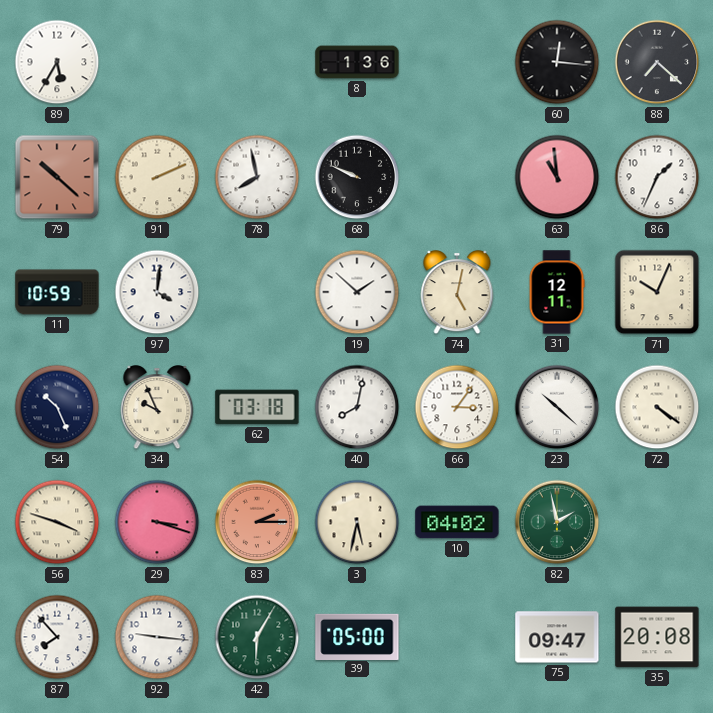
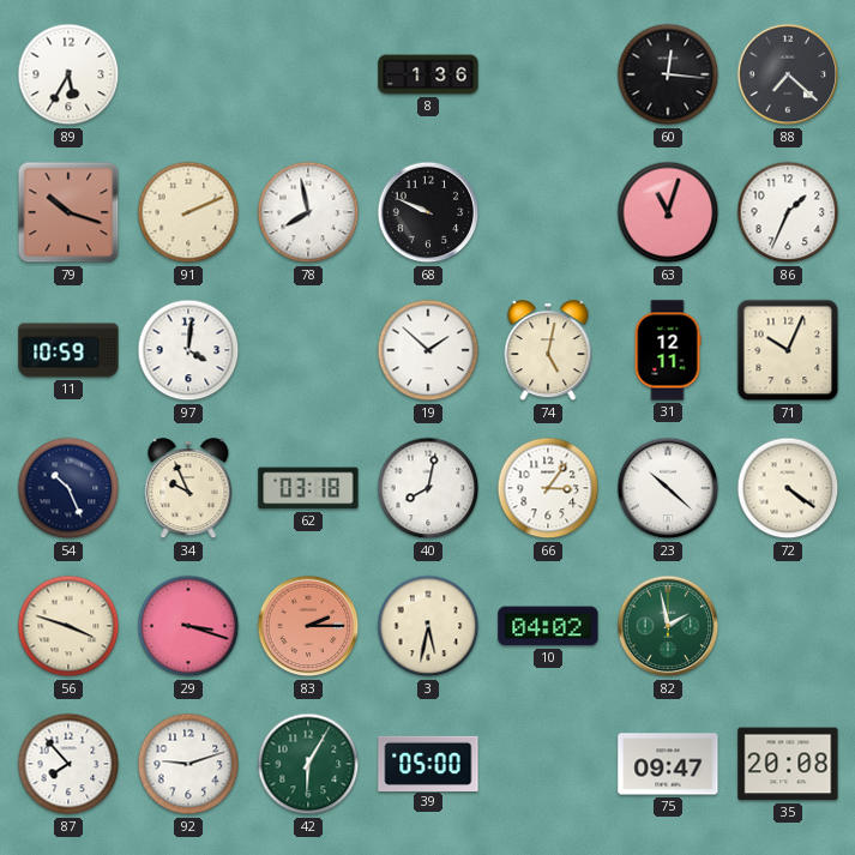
79: 10:22 -> 10:18 (68, 212)
63: 10:59 -> 11:03 (668, 212)
92: 9:16 -> 9:12 (188, 764)
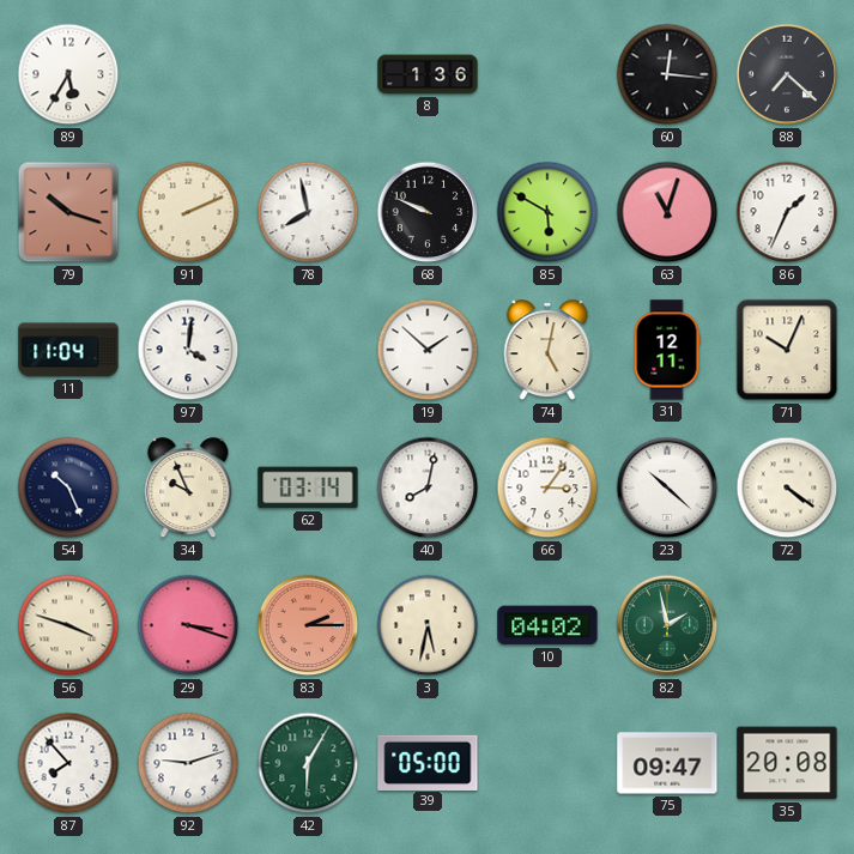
85: none -> 5:50 (547, 212)
11: 10:59 -> 11:04 (68, 350)
62: 03:18 -> 03:14 (308, 487)
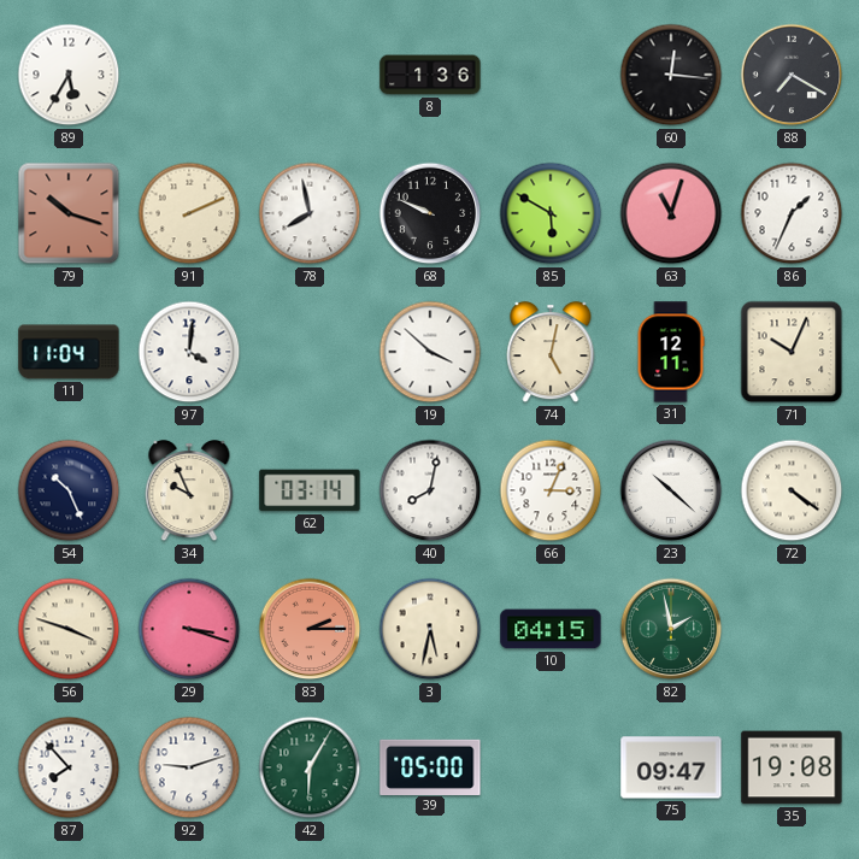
88: 7:22 -> 7:20 (792, 75)
19: 1:52 -> 3:52 (430, 352)
66: 3:06 -> 3:04 (551, 490)
10: 04:02 -> 04:15 (551, 629)
35: 20:08 -> 19:08 (792, 767)
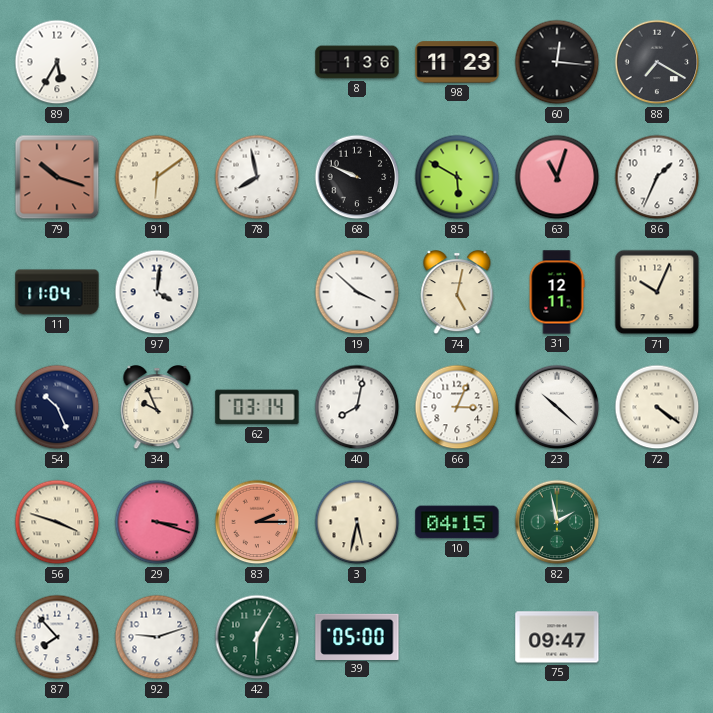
98: none -> 11:23 (457, 62)
91: 2:11 -> 6:09 (157, 177)
35: 19:08 -> none (792, 767)
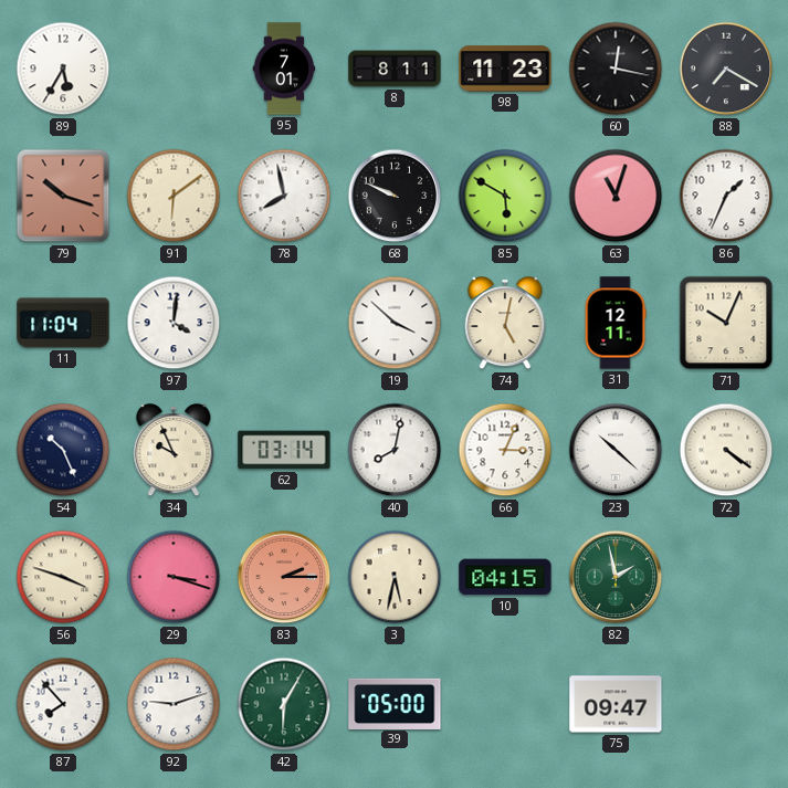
95: none -> 7:01 (284, 69)
8: 1:36 -> 8:11 (395, 69)
60: 12:16 -> 12:17 (616, 69)
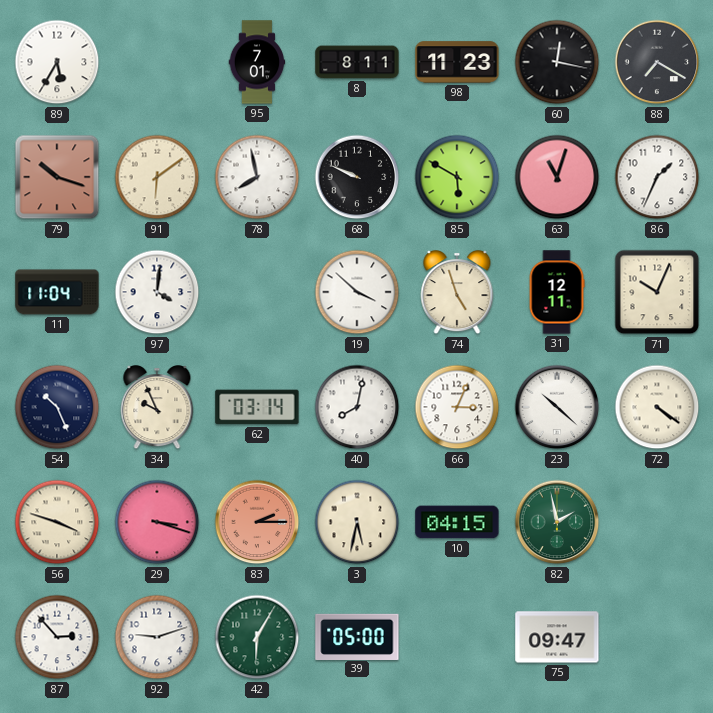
74: 5:02 -> 4:57 (457, 293)
87: 7:53 -> 2:53 (57, 637)
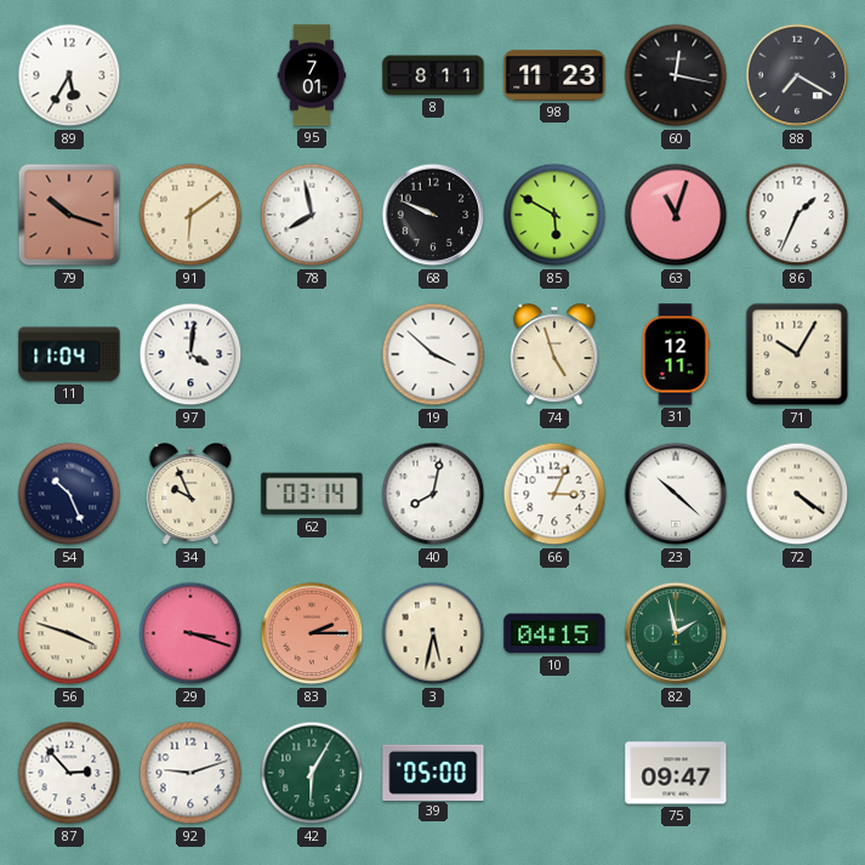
71: 10:04 -> 10:05 (797, 354)
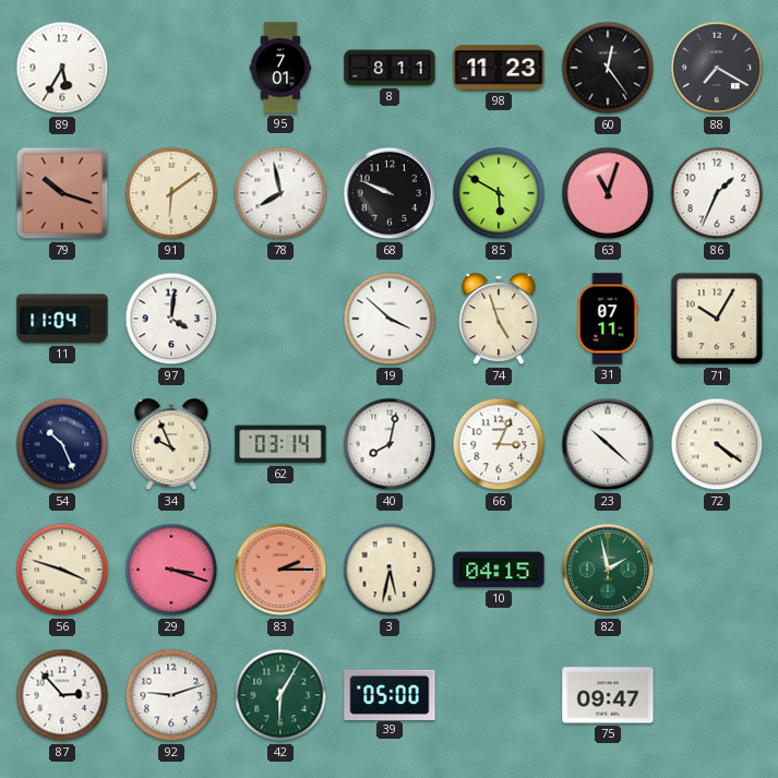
60: 12:17 -> 12:24 (608, 68)
31: 12:11 -> 07:11 (608, 319)
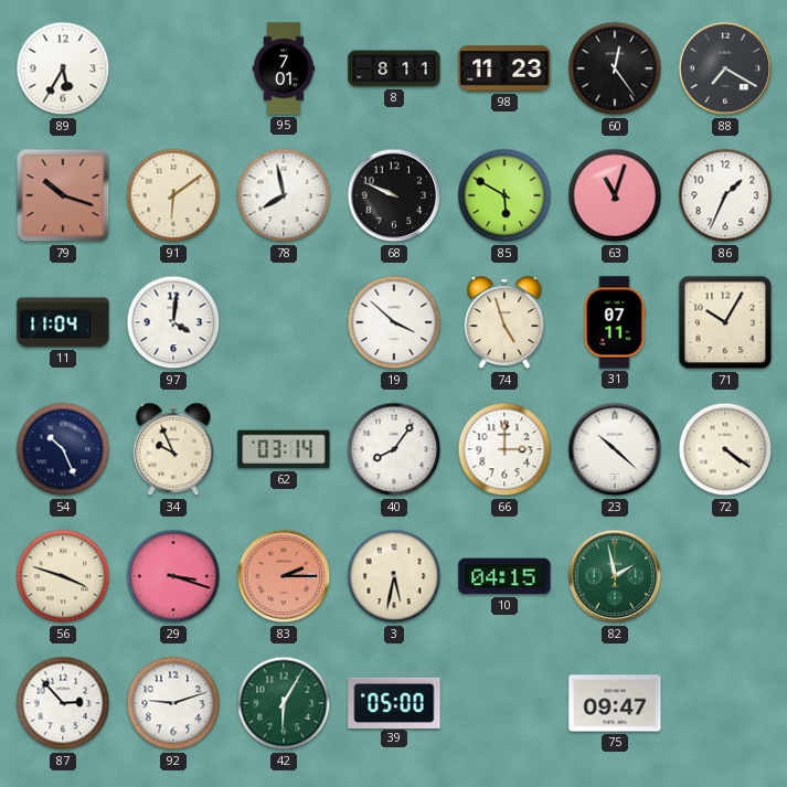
40: 8:02 -> 8:06 (394, 449)
66: 3:04 -> 3:00 (504, 449)
